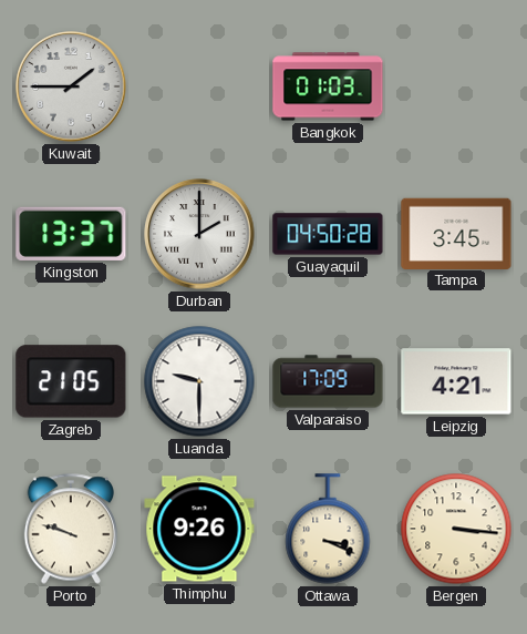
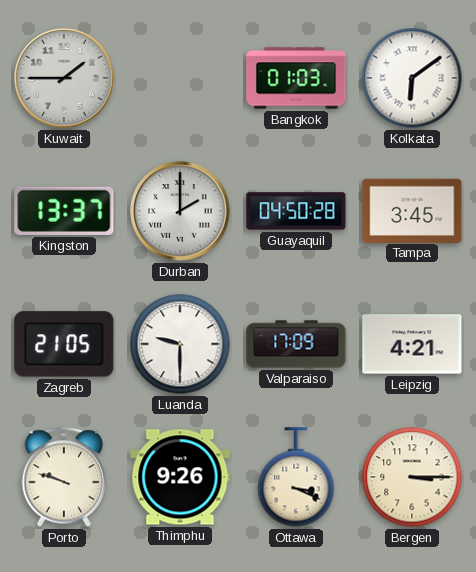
Kolkata: none -> 6:09 (412, 78)
Bergen: 3:16 -> 3:15 (412, 477)
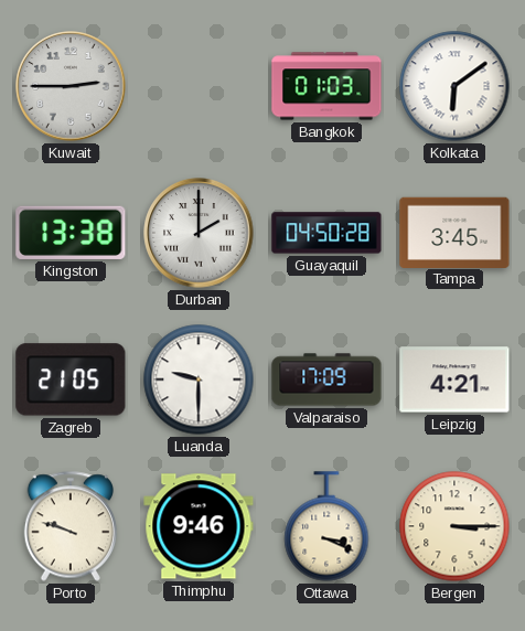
Kuwait: 1:45 -> 2:45 (71, 86)
Kingston: 13:37 -> 13:38 (71, 233)
Thimphu: 9:26 -> 9:46 (199, 526)
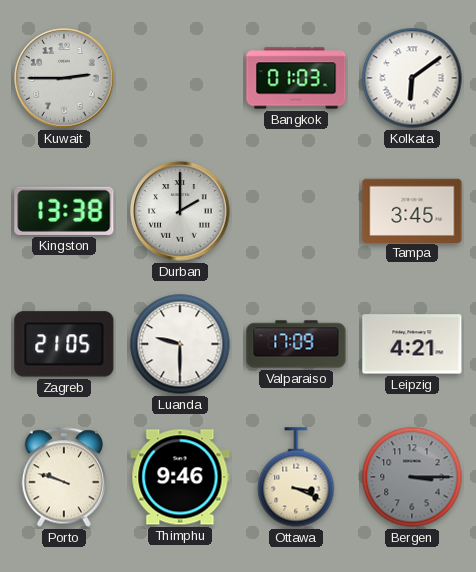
Guayaquil: 04:50 -> none (326, 233)
Bergen dial: cream -> grey (412, 477)
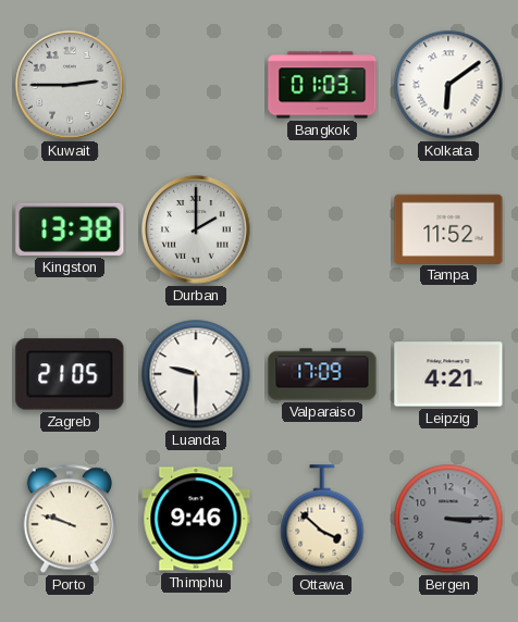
Tampa: 3:45 -> 11:52 (448, 228)
Ottawa: 3:19 -> 3:52 (322, 519)
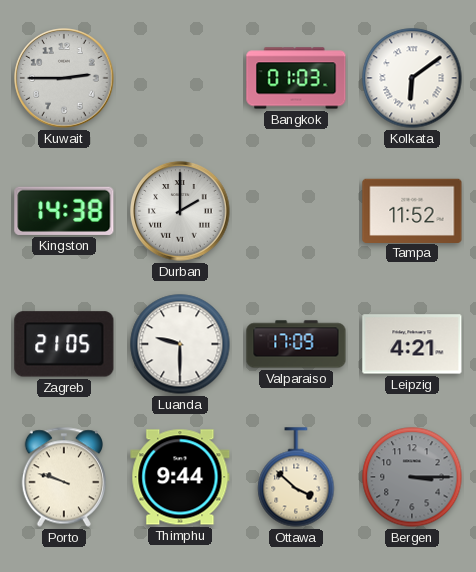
Kingston: 13:38 -> 14:38 (64, 211)
Thimphu: 9:46 -> 9:44 (180, 477)
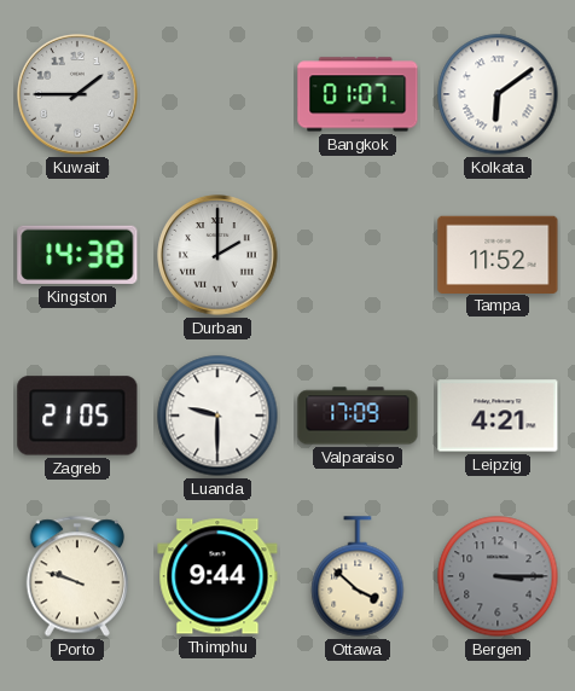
Kuwait: 2:45 -> 1:45 (77, 94)
Bangkok: 01:03 -> 01:07 (358, 94)
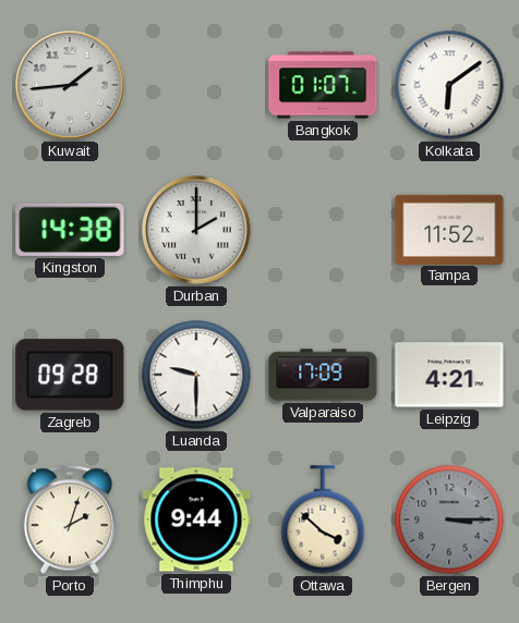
Kuwait: 1:45 -> 1:44 (70, 85)
Zagreb: 21:05 -> 09:28 (70, 375)
Porto: 9:48 -> 2:03 (69, 520)
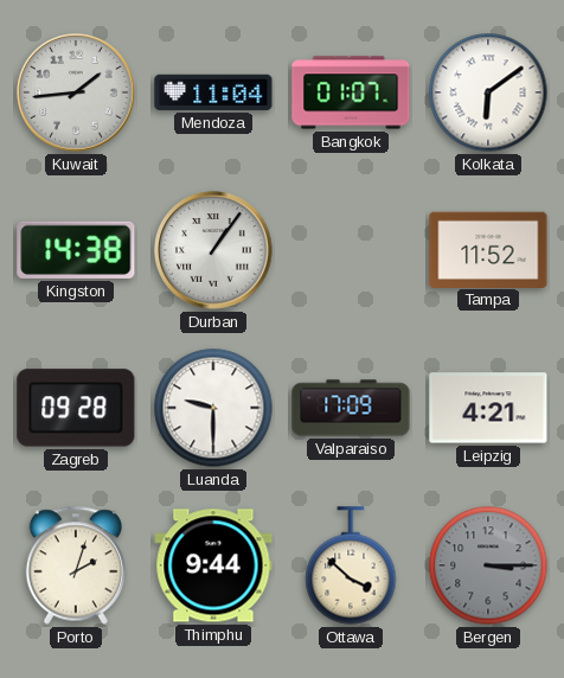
Mendoza: none -> 11:04 (213, 92)
Durban: 2:00 -> 1:06 (213, 250)
